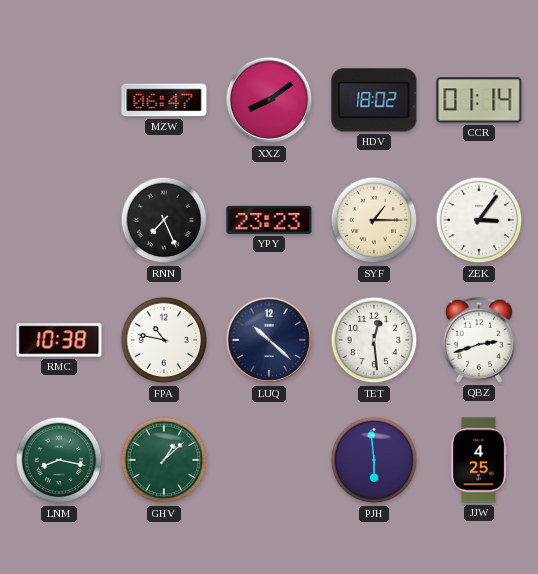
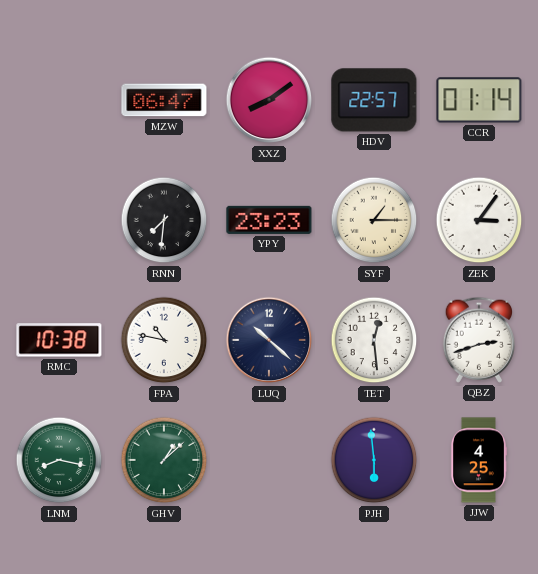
HDV: 18:02 -> 22:57 (374, 100)
RNN: 7:26 -> 7:31 (164, 220)
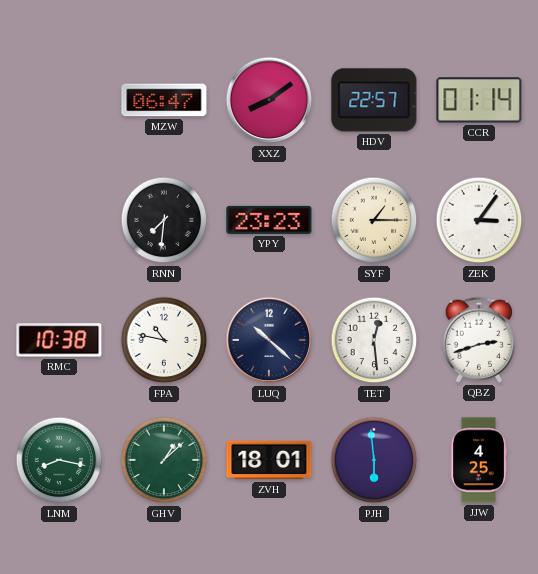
ZVH: none -> 18:01 (269, 460)
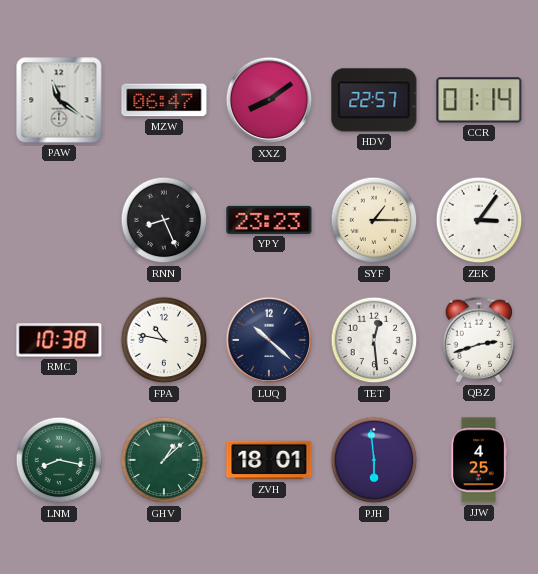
PAW: none -> 11:21 (59, 100)
RNN: 7:31 -> 8:26 (164, 220)
